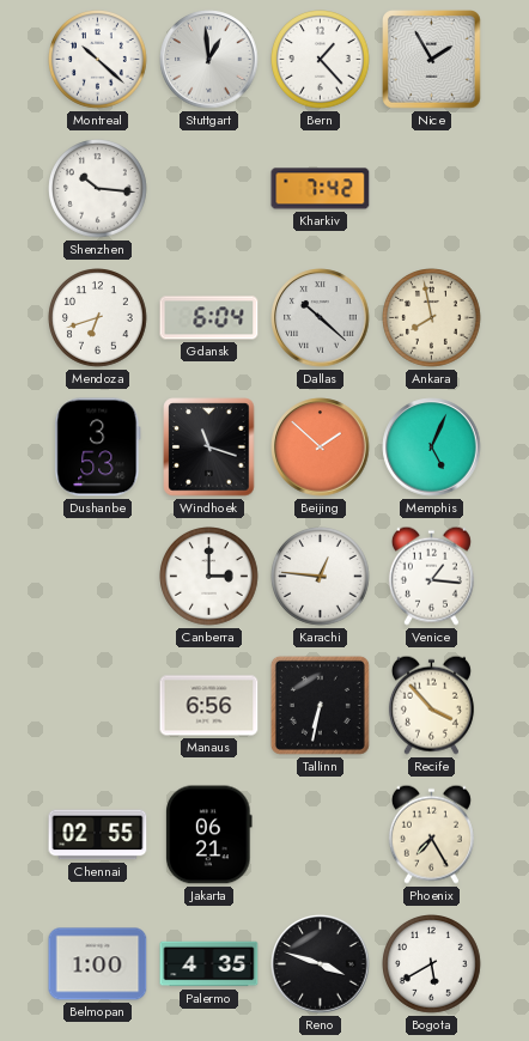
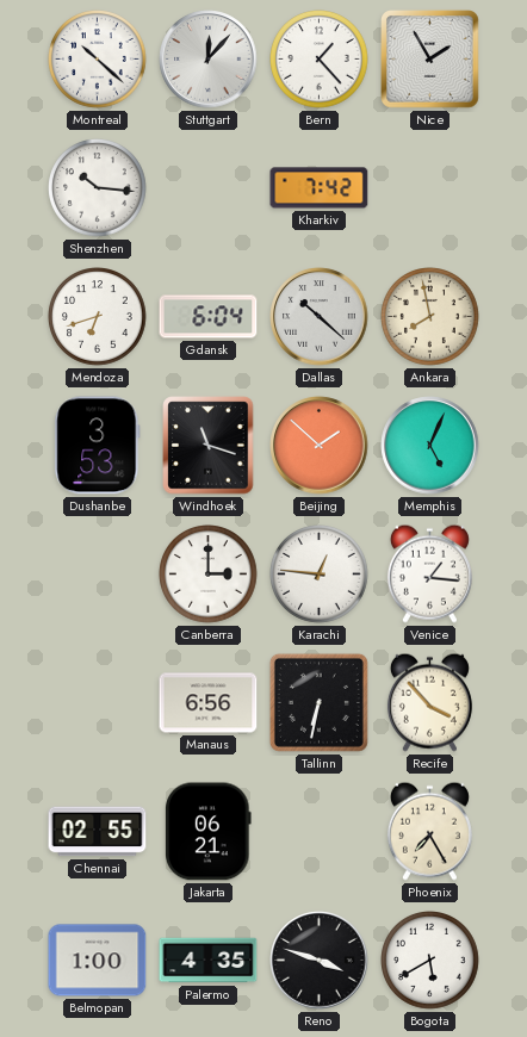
Stuttgart: 12:59 -> 12:07 (209, 60)
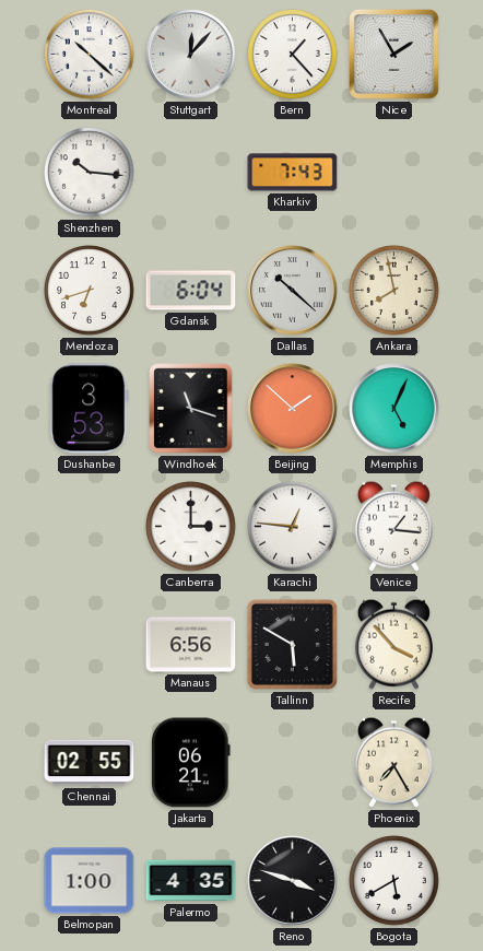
Kharkiv: 7:42 -> 7:43 (293, 173)
Tallinn: 6:32 -> 5:50 (292, 644)
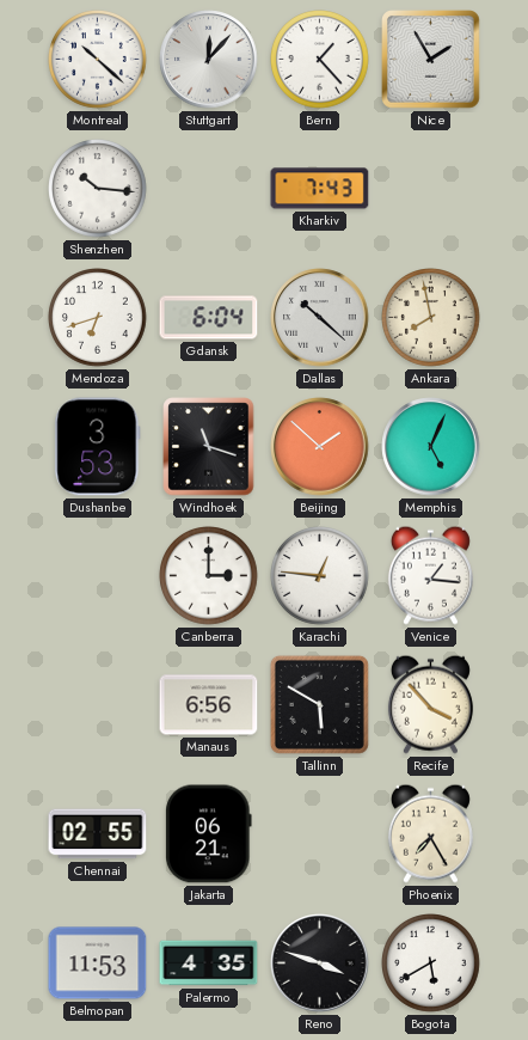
Belmopan: 1:00 -> 11:53 (98, 963)
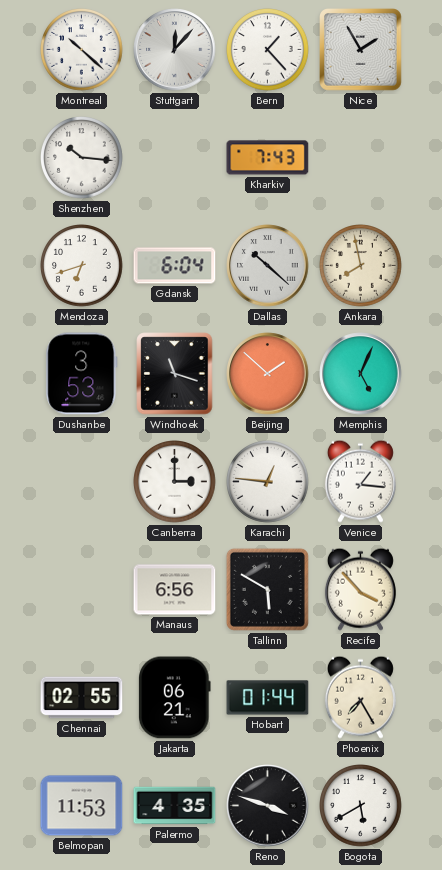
Hobart: none -> 01:44 (268, 698)
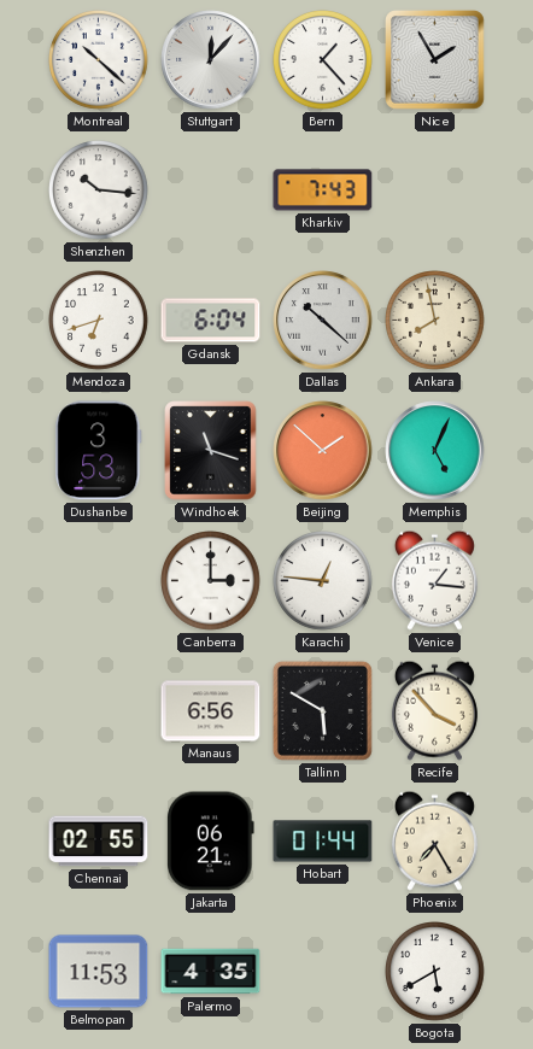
Reno: 3:48 -> none (268, 806)
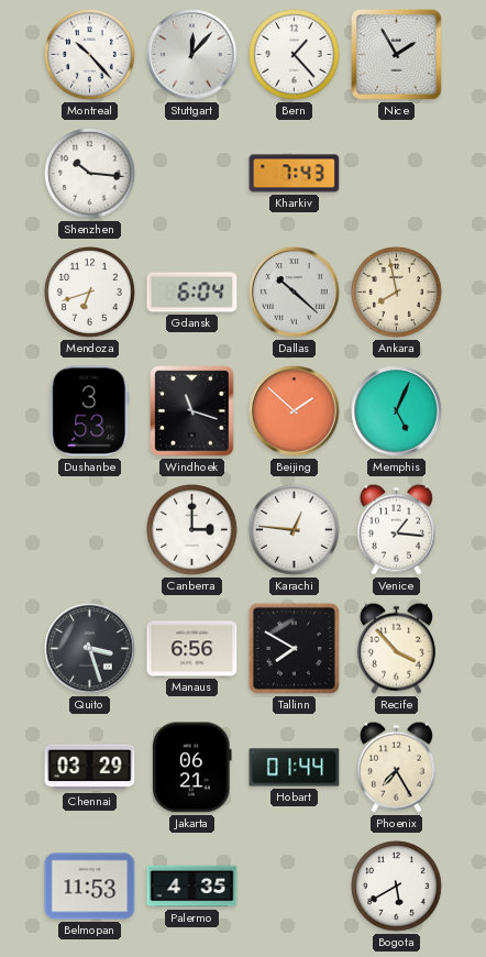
Montreal: 10:22 -> 10:23 (90, 55)
Quito: none -> 3:27 (90, 649)
Tallinn: 5:50 -> 7:50 (294, 648)
Chennai: 02:55 -> 03:29 (90, 768)
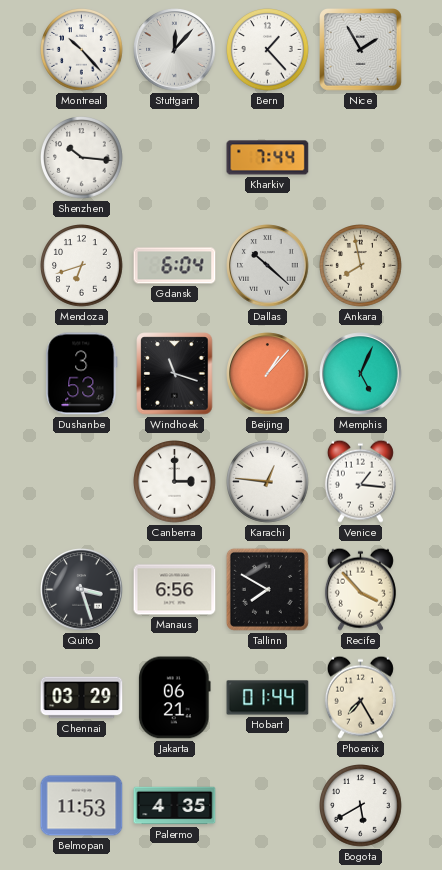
Kharkiv: 7:43 -> 7:44 (268, 158)
Beijing: 1:52 -> 1:07 (268, 374)
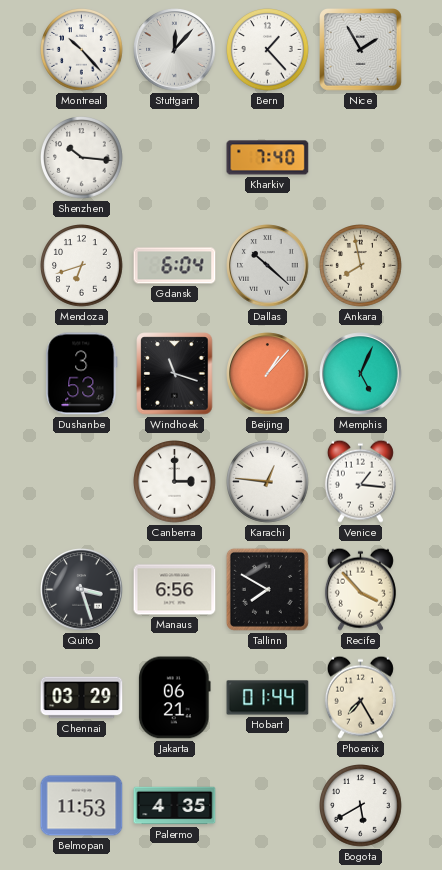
Kharkiv: 7:44 -> 7:40 (268, 158)
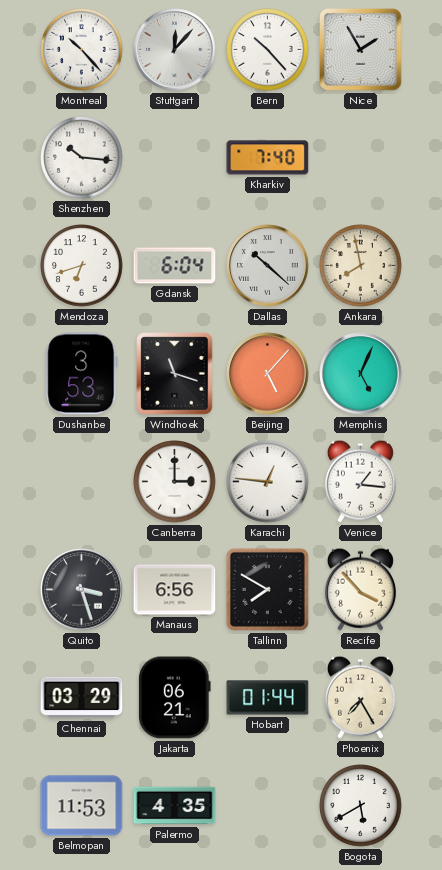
Bern: 1:23 -> 10:23 (268, 50)
Beijing: 1:07 -> 5:07 (268, 374)
